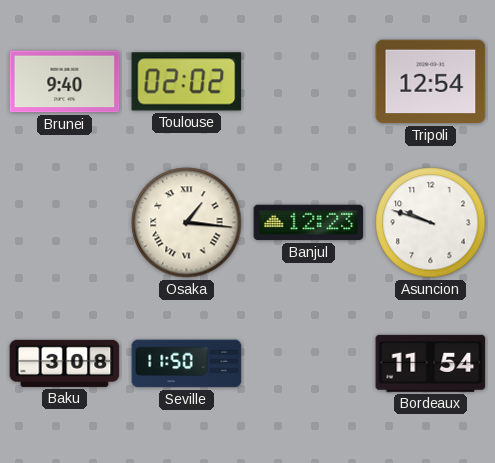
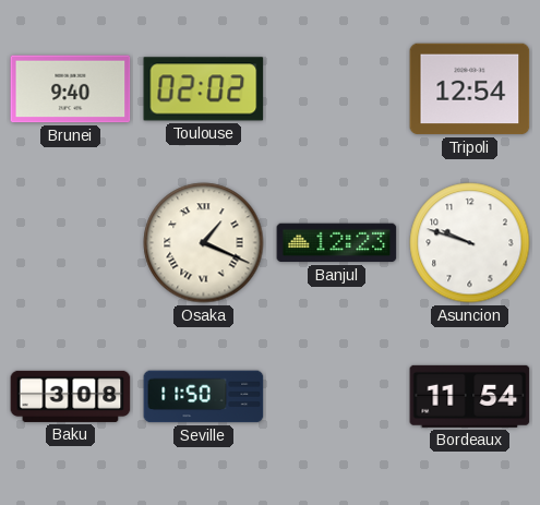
Osaka: 1:16 -> 1:19 (204, 243)
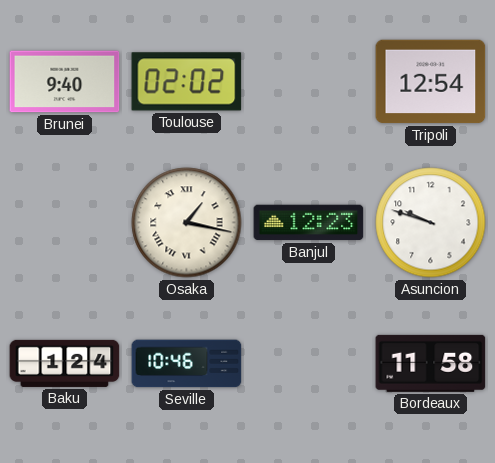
Osaka: 1:19 -> 1:17 (187, 223)
Baku: 3:08 -> 1:24 (65, 363)
Seville: 11:50 -> 10:46 (187, 364)
Bordeaux: 11:54 -> 11:58 (431, 363)
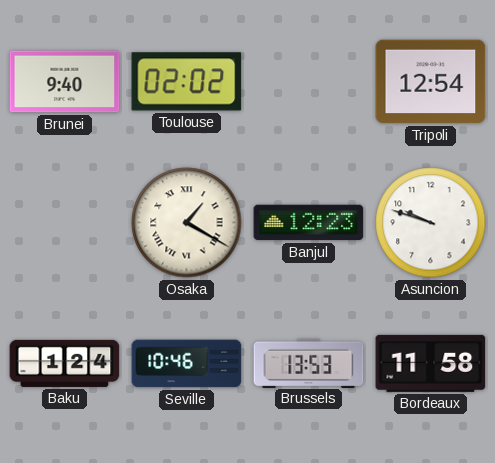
Osaka: 1:17 -> 1:20 (187, 223)
Brussels: none -> 13:53 (309, 363)
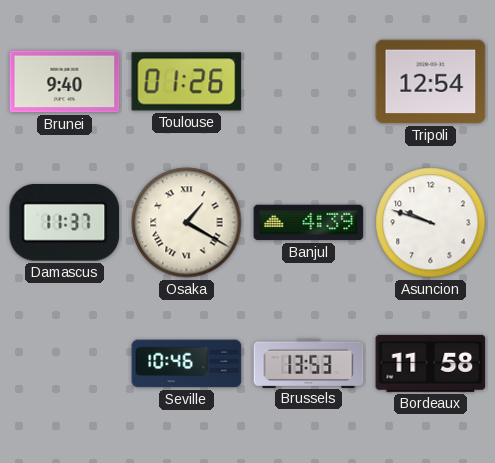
Toulouse: 02:02 -> 01:26 (187, 82)
Damascus: none -> 11:37 (65, 223)
Banjul: 12:23 -> 4:39 (309, 223)
Baku: 1:24 -> none (65, 363)
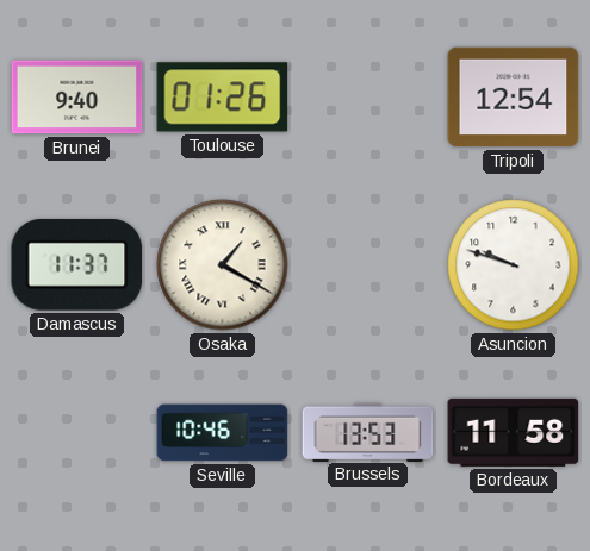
Banjul: 4:39 -> none (309, 223)
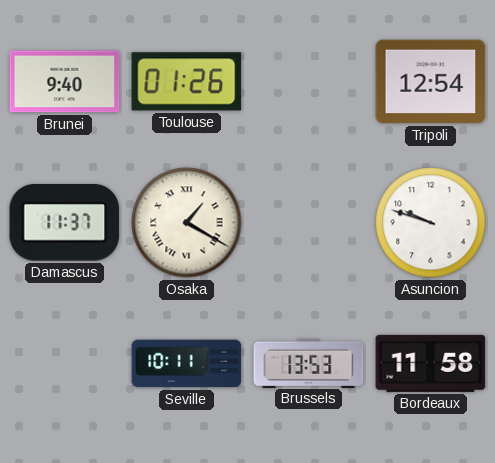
Seville: 10:46 -> 10:11 (187, 364)
